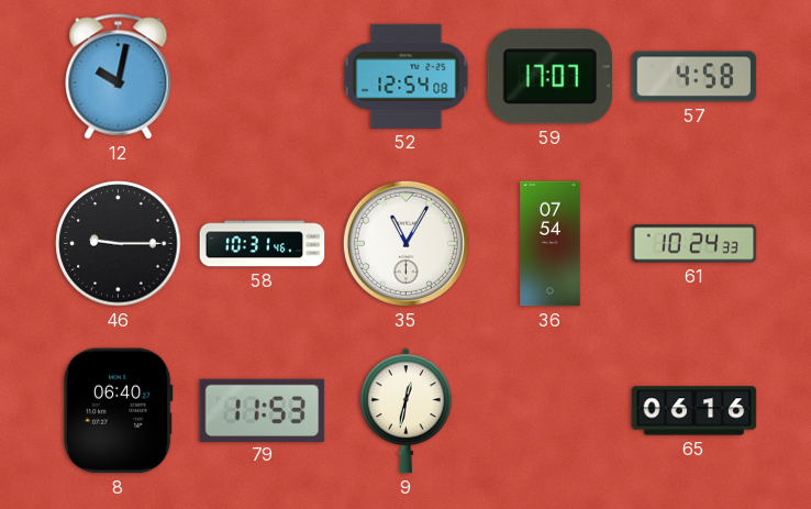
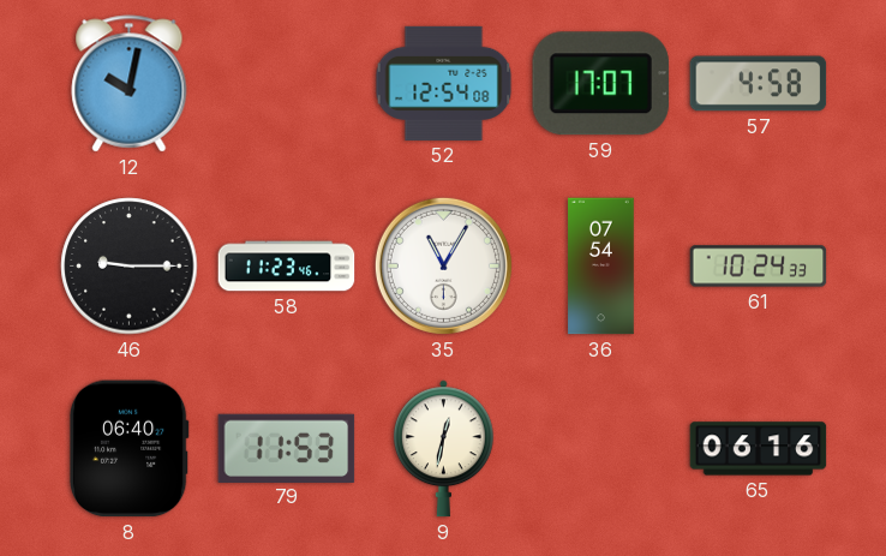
58: 10:31 -> 11:23 (287, 267)
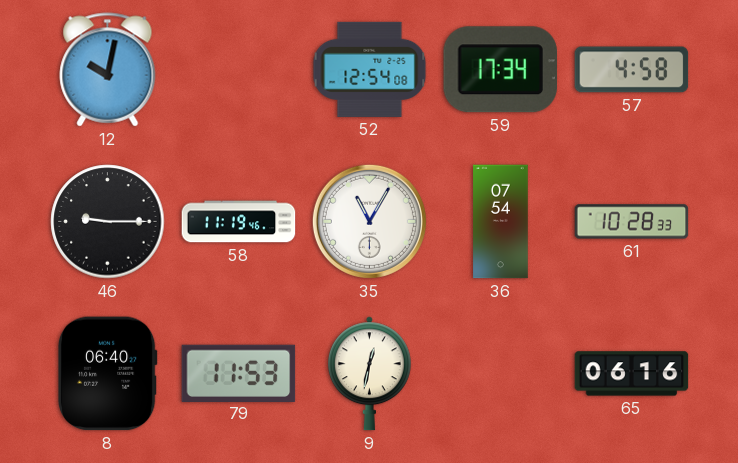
59: 17:07 -> 17:34 (500, 70)
58: 11:23 -> 11:19 (239, 222)
61: 10:24 -> 10:28 (632, 222)
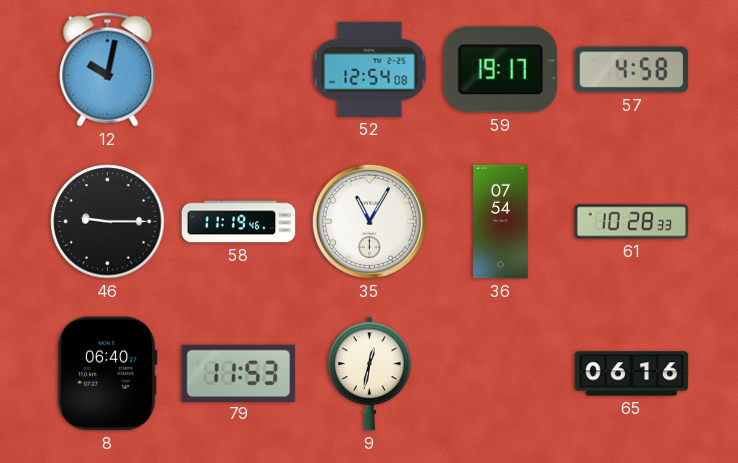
59: 17:34 -> 19:17 (500, 70)
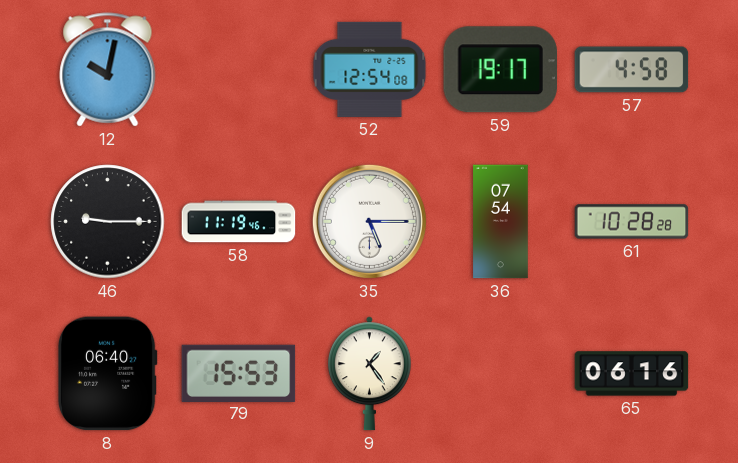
35: 11:05 -> 5:15 (369, 221)
61: 10:28:33 -> 10:28:28 (632, 222)
79: 11:53 -> 15:53 (239, 373)
9: 12:32 -> 1:24 (369, 374)
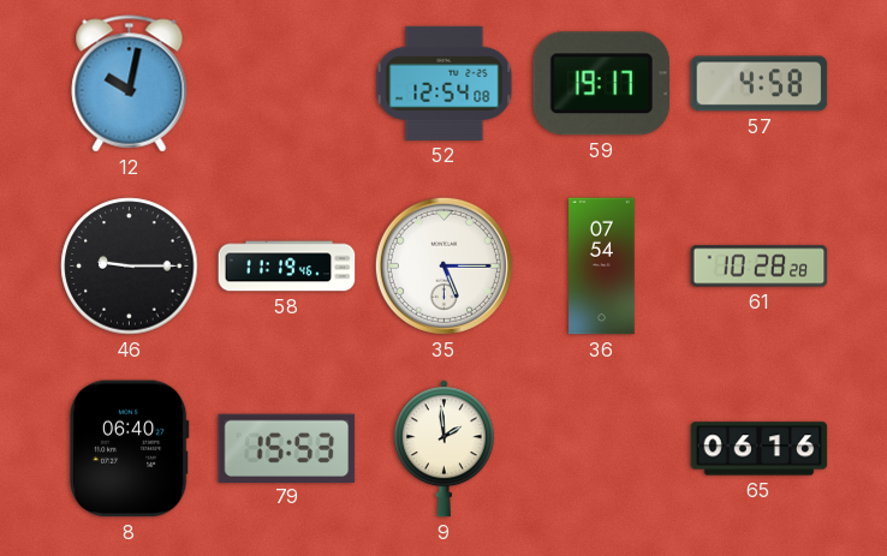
9: 1:24 -> 1:59 (443, 449)
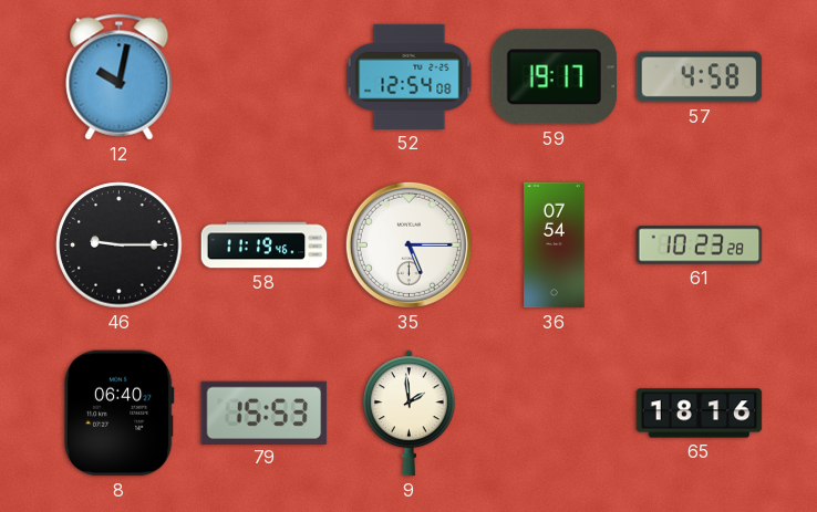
61: 10:28 -> 10:23 (700, 245)
65: 06:16 -> 18:16 (700, 414)
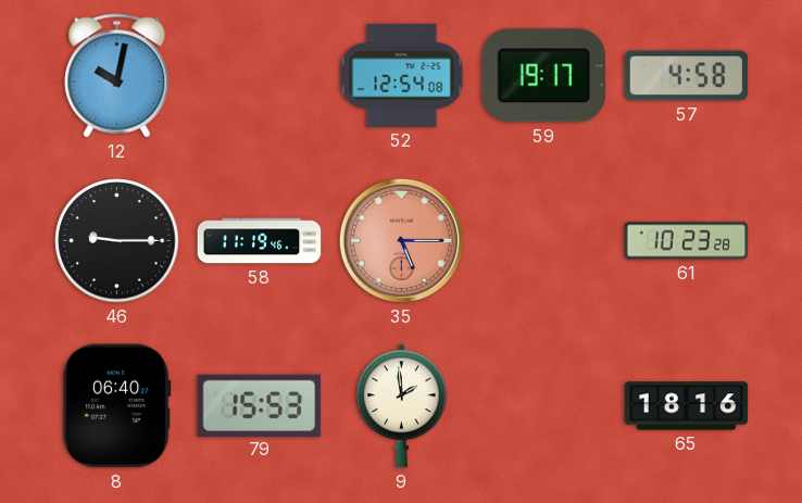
35 dial: white -> salmon (401, 240)
36: 07:54 -> none (555, 245)
